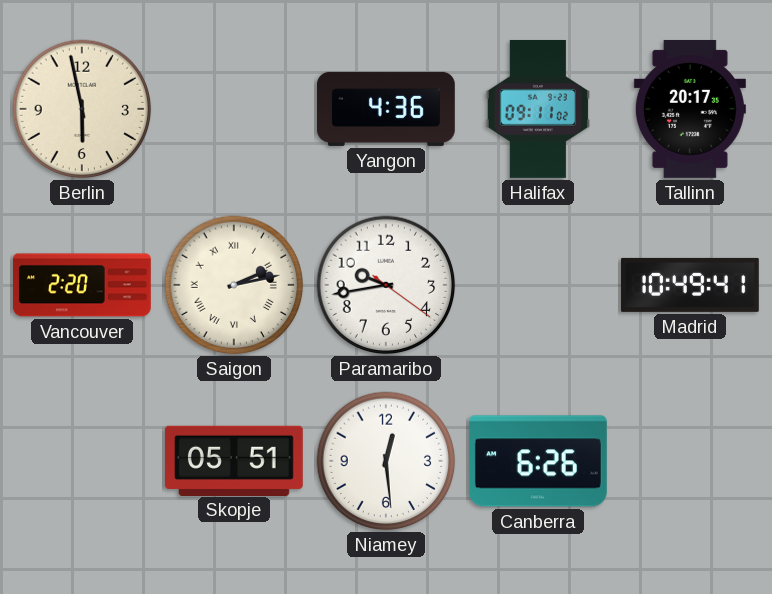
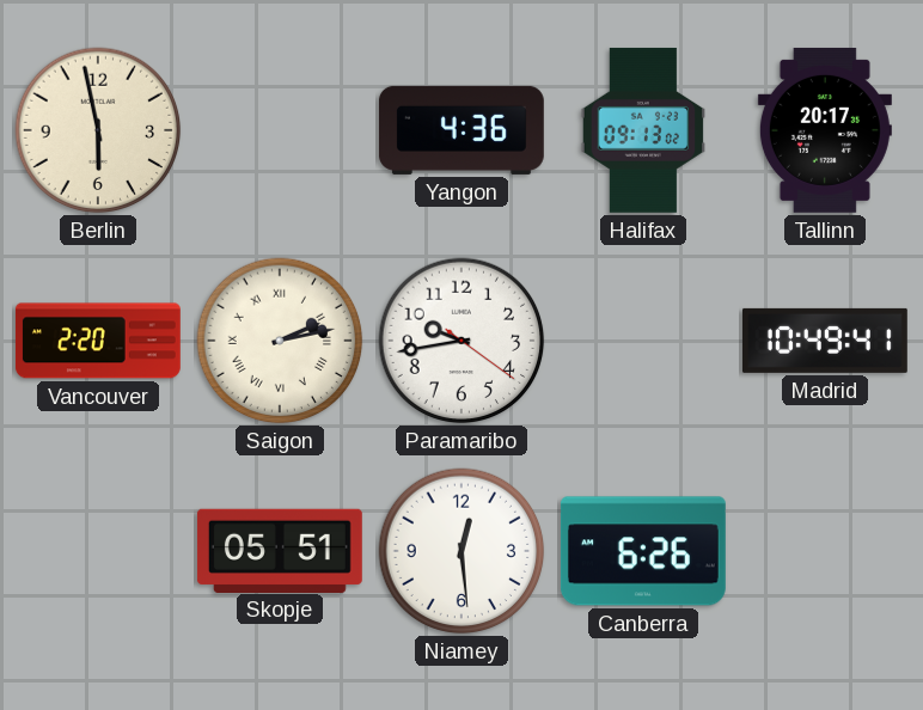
Halifax: 09:11 -> 09:13 (643, 130)
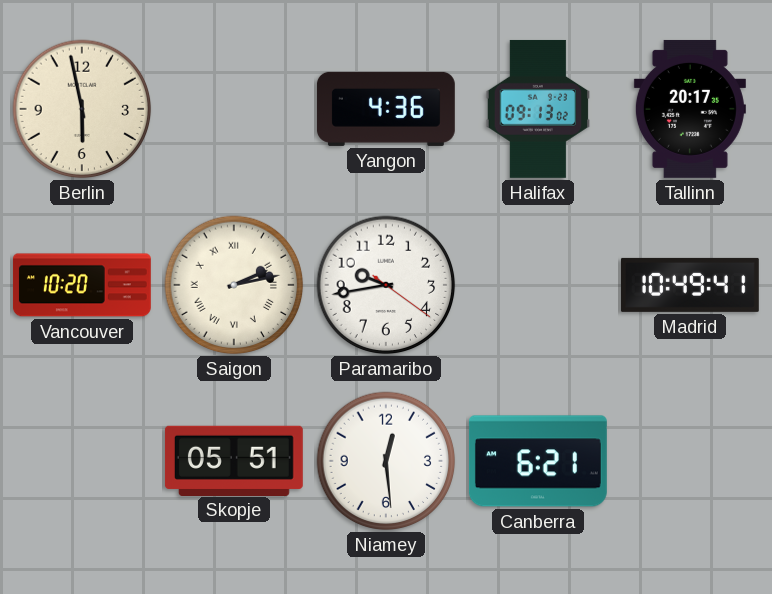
Vancouver: 2:20 -> 10:20 (82, 285)
Canberra: 6:26 -> 6:21 (538, 461)
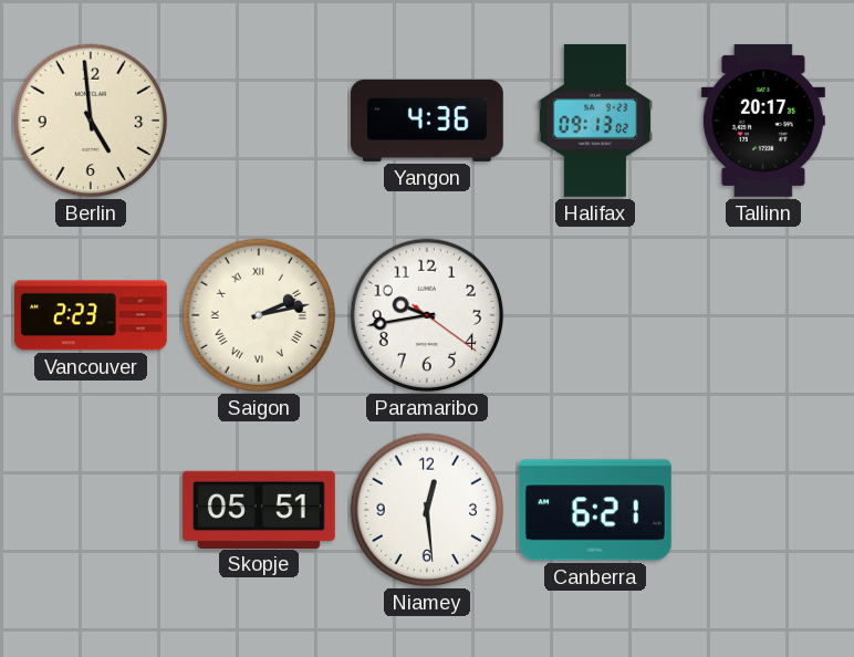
Berlin: 5:58 -> 4:59 (91, 121)
Vancouver: 10:20 -> 2:23 (91, 315)
Madrid: 10:49 -> none (690, 285)
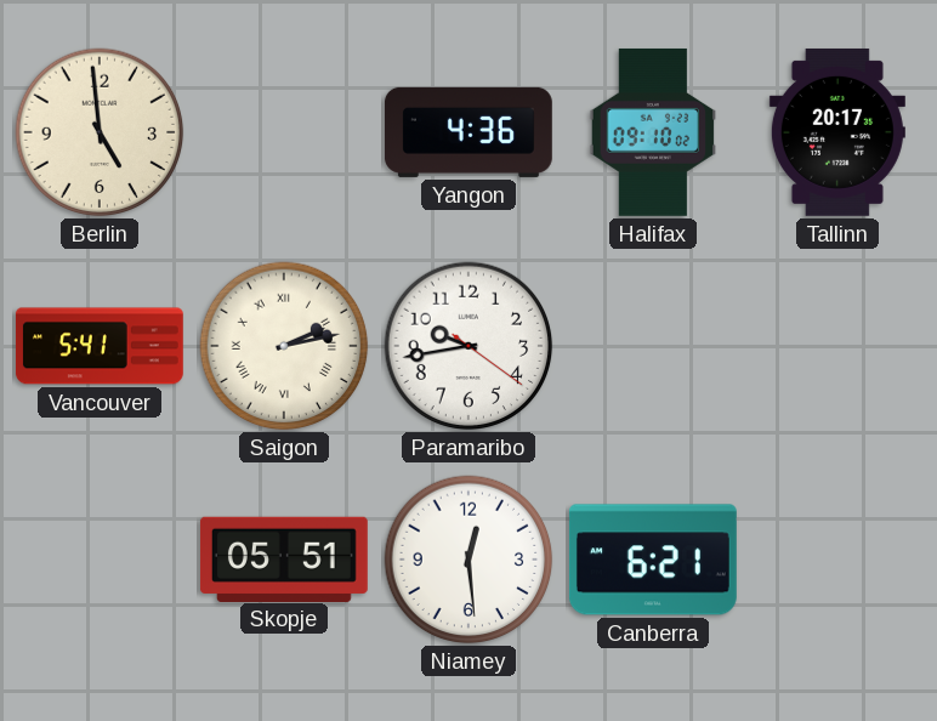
Halifax: 09:13 -> 09:10 (653, 132)
Vancouver: 2:23 -> 5:41 (100, 346)
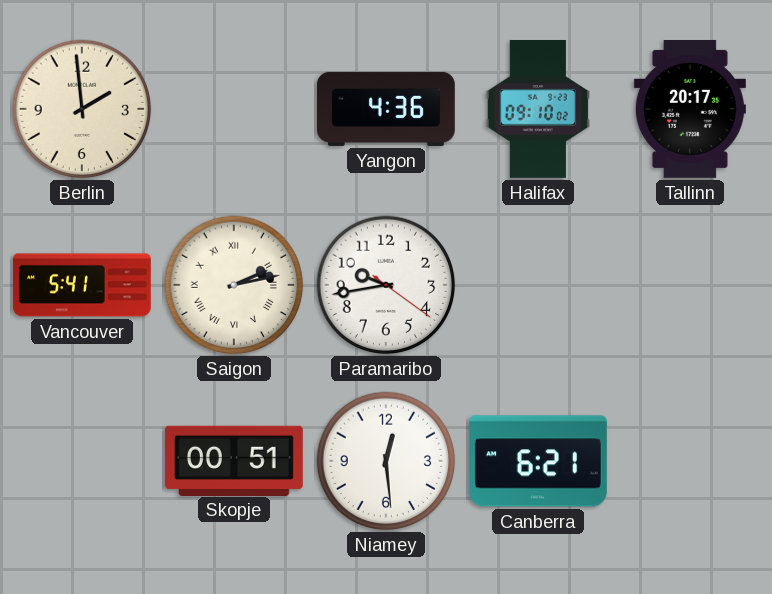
Berlin: 4:59 -> 1:59 (82, 109)
Skopje: 05:51 -> 00:51 (234, 460)
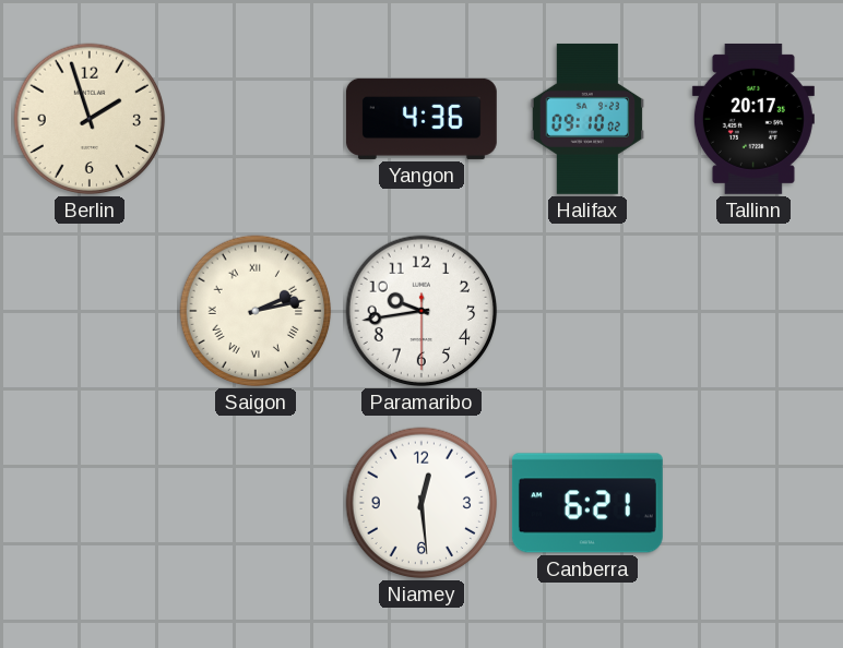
Berlin: 1:59 -> 1:57 (90, 119)
Vancouver: 5:41 -> none (82, 285)
Paramaribo: 9:43:21 -> 9:43:30 (422, 311)
Skopje: 00:51 -> none (234, 460)
